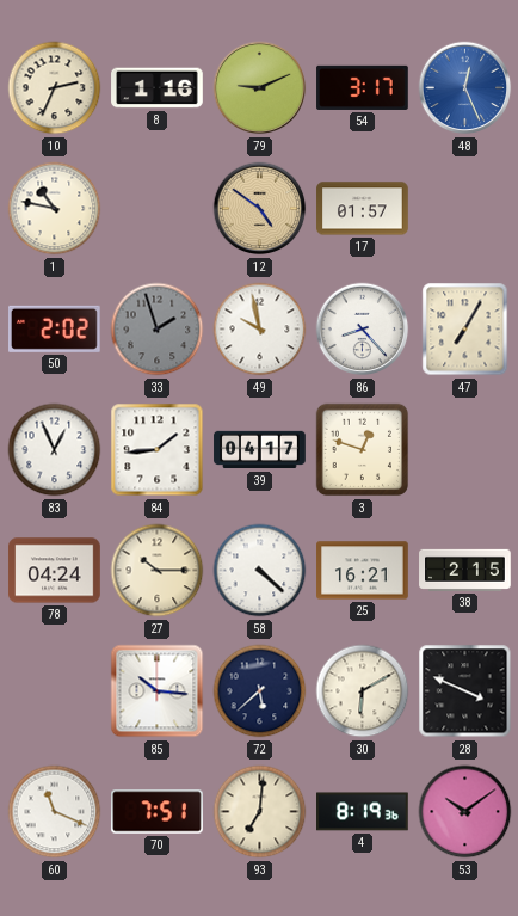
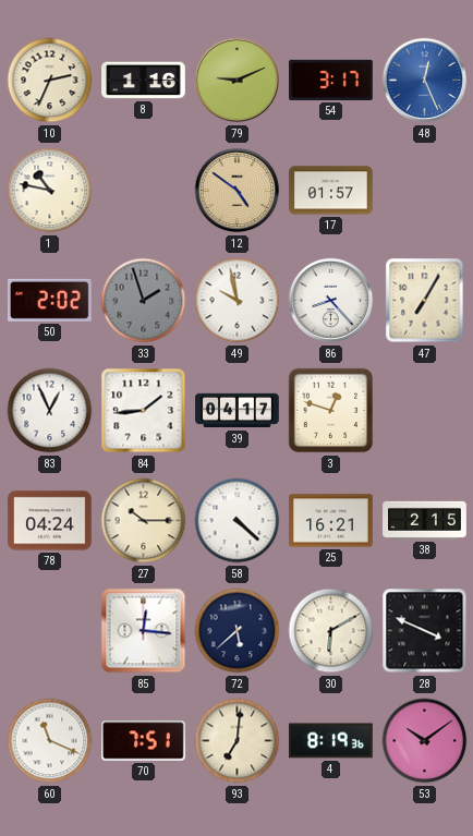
85: 10:16 -> 12:16 (144, 631)
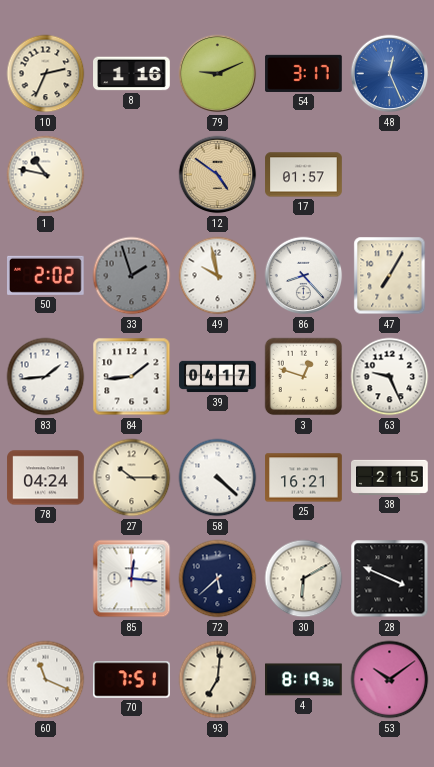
83: 12:56 -> 1:44 (46, 377)
63: none -> 9:26 (390, 377)
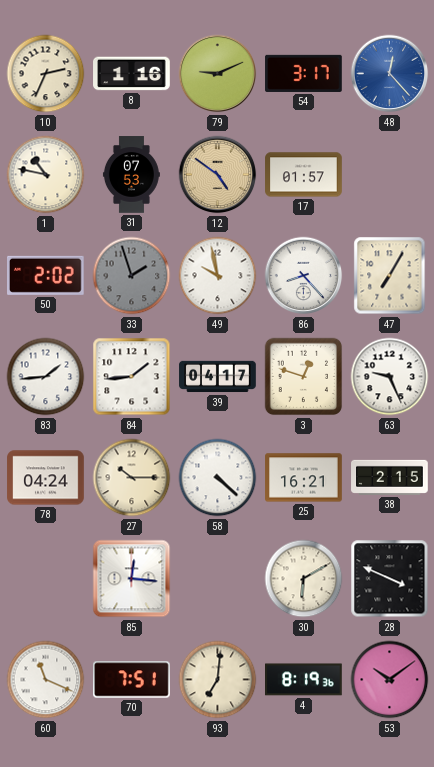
48: 12:26 -> 12:23 (390, 74)
31: none -> 07:53 (131, 175)
72: 5:38 -> none (218, 579)
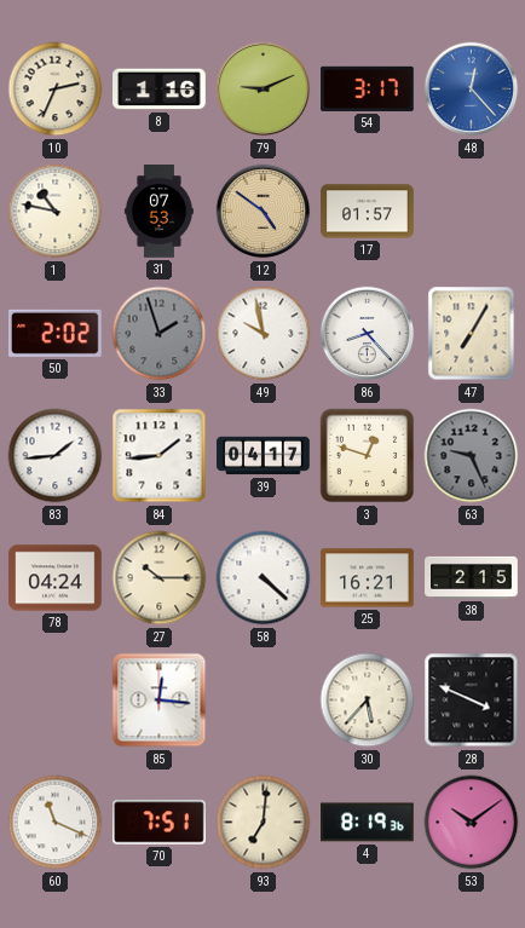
63 dial: white -> grey (472, 456)
30: 6:10 -> 5:37 (368, 701)
